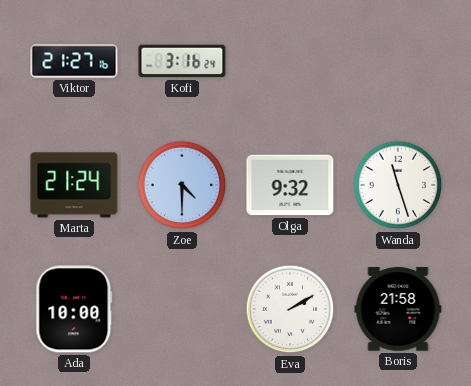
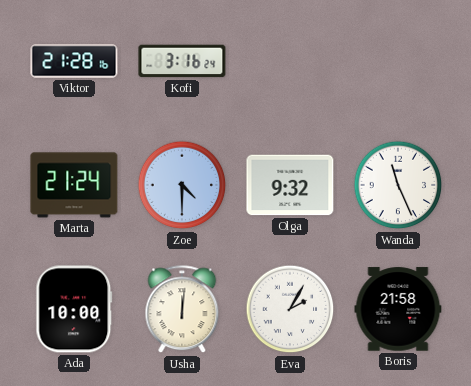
Viktor: 21:27 -> 21:28 (74, 61)
Wanda: 11:27 -> 11:26 (398, 185)
Usha: none -> 12:01 (182, 310)
Eva: 2:10 -> 2:05 (290, 309)
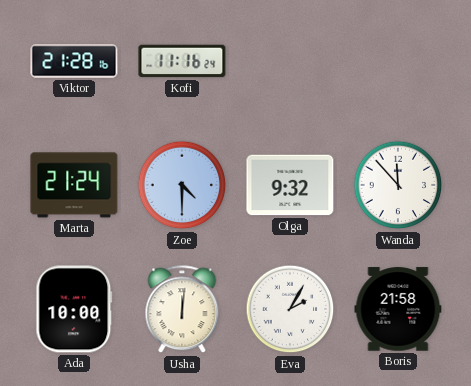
Kofi: 3:16 -> 11:16 (182, 61)
Wanda: 11:26 -> 11:53 (398, 185)
